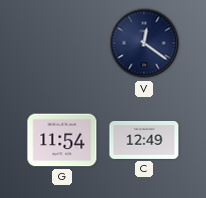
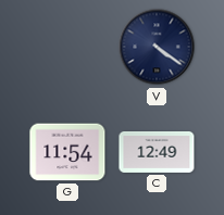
V: 12:21 -> 4:21 (157, 47)
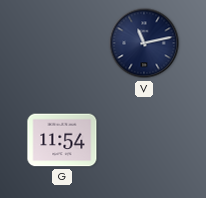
V: 4:21 -> 11:13 (144, 43)
C: 12:49 -> none (157, 152)
